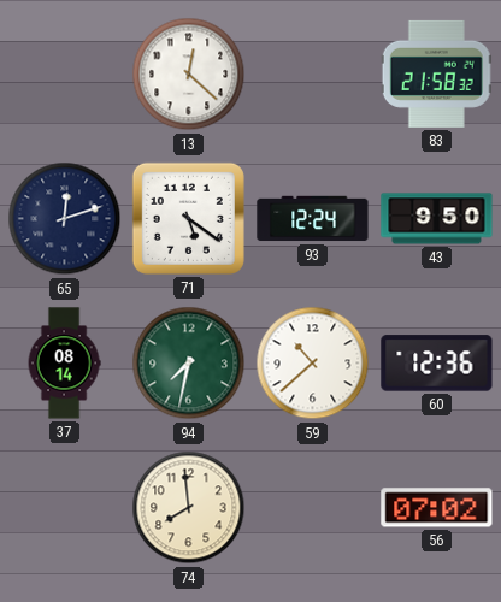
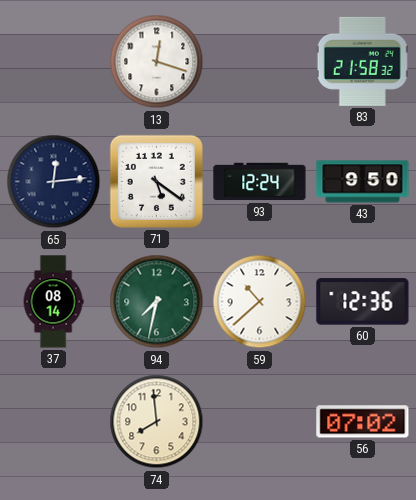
13: 12:22 -> 12:18 (157, 62)
65: 12:12 -> 12:14 (54, 182)
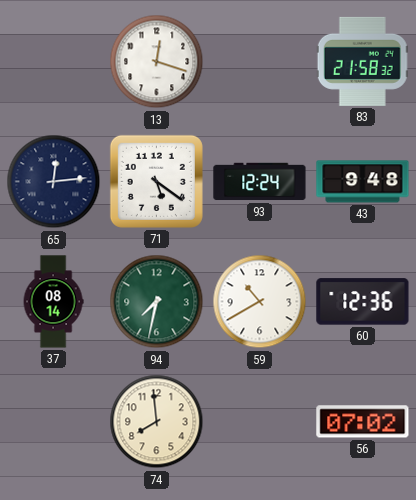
43: 9:50 -> 9:48 (363, 182)
59: 10:38 -> 10:40 (260, 302)
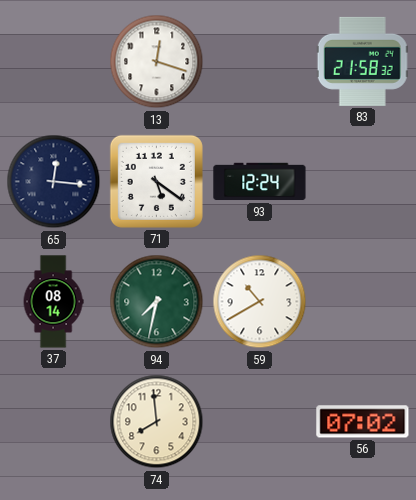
65: 12:14 -> 12:16 (54, 182)
43: 9:48 -> none (363, 182)
60: 12:36 -> none (363, 302)
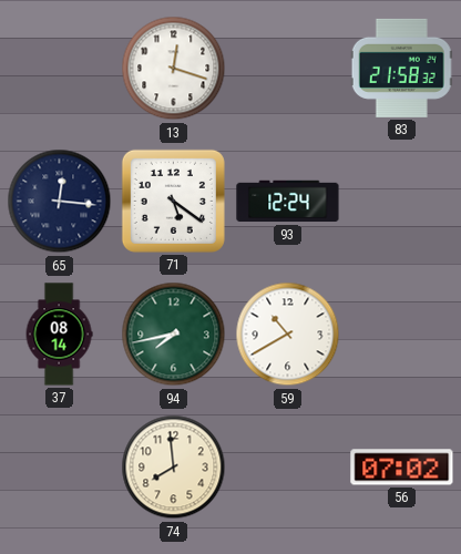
94: 7:32 -> 7:43 (174, 335)
